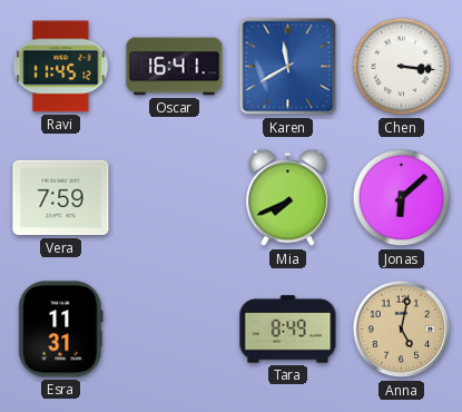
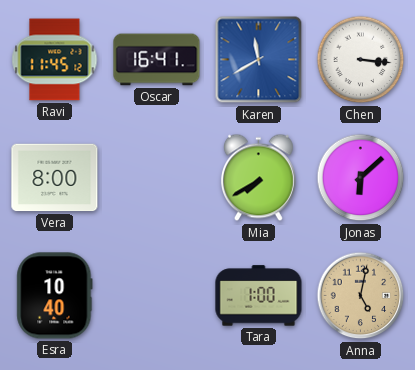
Vera: 7:59 -> 8:00 (55, 178)
Mia: 7:41 -> 7:40 (258, 178)
Esra: 11:31 -> 10:40 (55, 296)
Tara: 8:49 -> 1:00 (259, 296)
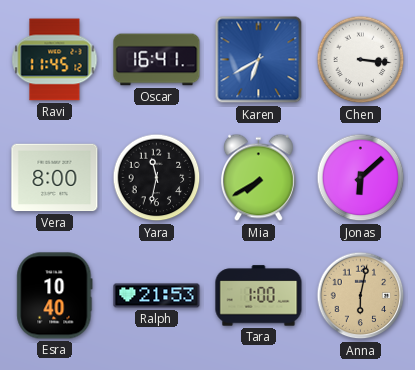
Karen: 11:40 -> 6:40 (259, 60)
Yara: none -> 11:32 (157, 178)
Ralph: none -> 21:53 (157, 296)
Anna: 5:02 -> 6:02 (361, 296)
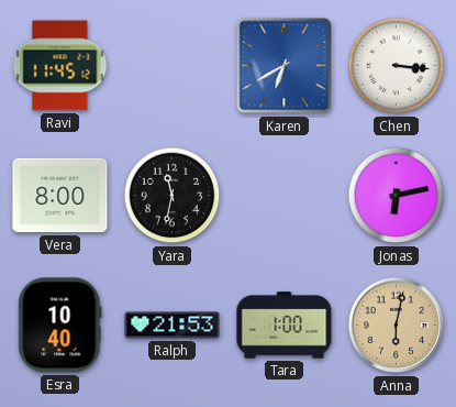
Oscar: 16:41 -> none (157, 60)
Mia: 7:40 -> none (258, 178)
Jonas: 6:08 -> 6:13 (397, 196)
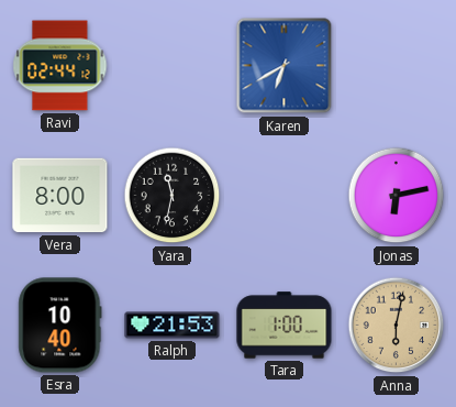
Ravi: 11:45 -> 02:44 (60, 66)
Chen: 3:16 -> none (397, 66)
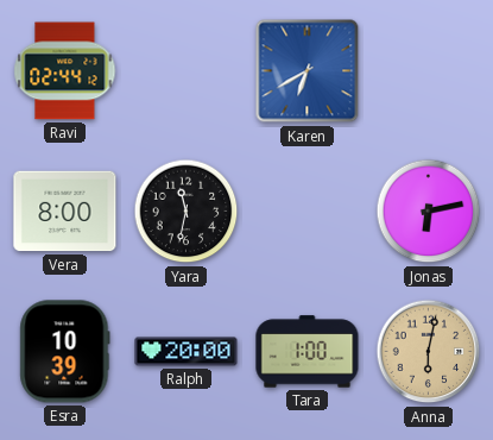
Esra: 10:40 -> 10:39 (65, 352)
Ralph: 21:53 -> 20:00 (187, 352)
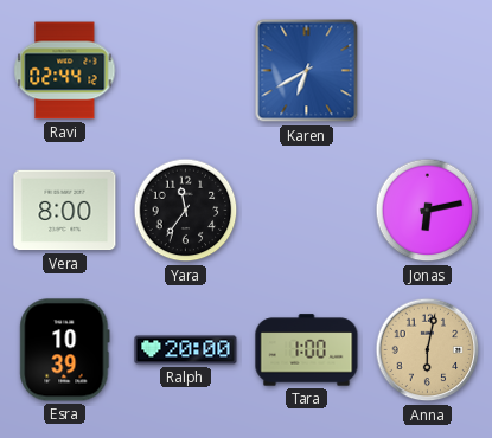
Yara: 11:32 -> 11:36 (186, 211)
